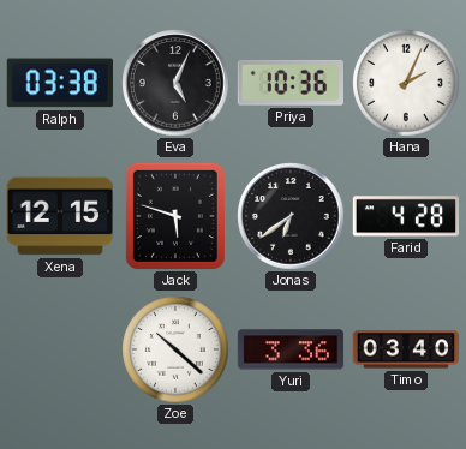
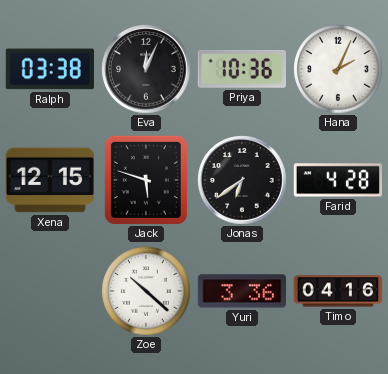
Eva: 5:04 -> 12:04 (146, 69)
Timo: 03:40 -> 04:16 (338, 291)
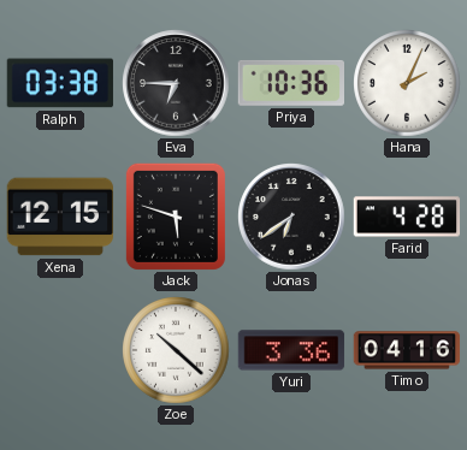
Eva: 12:04 -> 6:45 (176, 83)
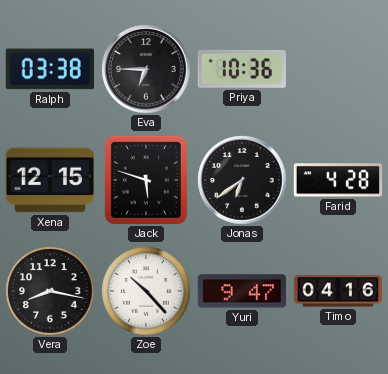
Hana: 2:04 -> none (407, 83)
Vera: none -> 8:17 (50, 291)
Zoe: 10:22 -> 10:23 (146, 291)
Yuri: 3:36 -> 9:47 (242, 291)
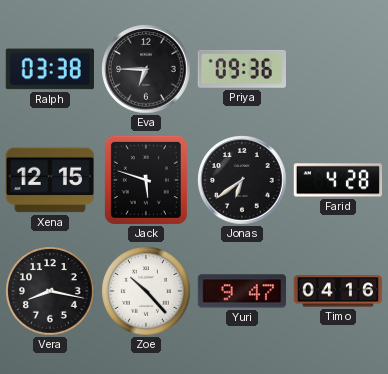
Priya: 10:36 -> 09:36 (241, 69)
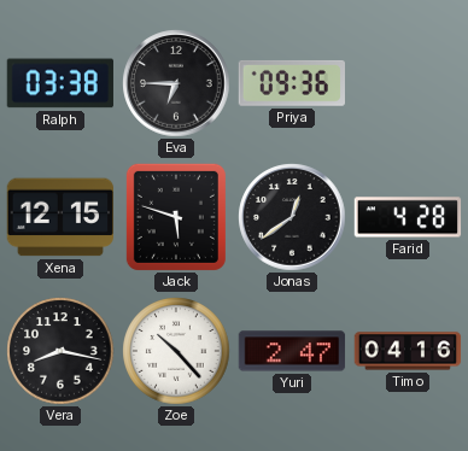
Jonas: 6:39 -> 12:39 (292, 217)
Yuri: 9:47 -> 2:47 (292, 351)
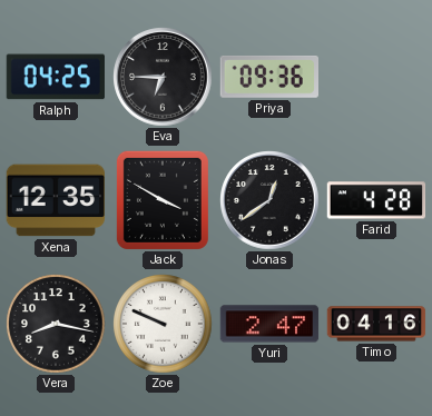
Ralph: 03:38 -> 04:25 (55, 77)
Xena: 12:15 -> 12:35 (56, 200)
Jack: 5:48 -> 3:50 (163, 200)
Zoe: 10:23 -> 9:49 (163, 324)
